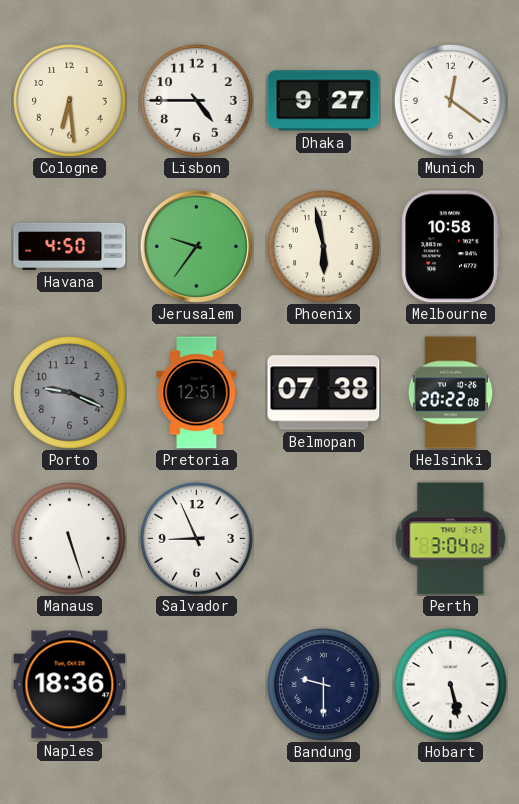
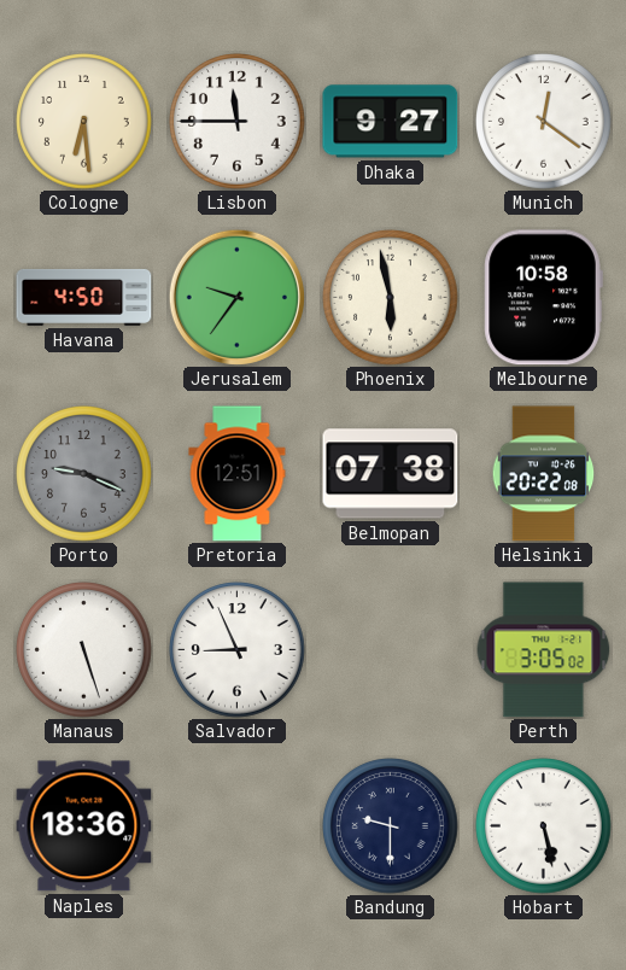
Lisbon: 4:45 -> 11:45 (238, 122)
Perth: 3:04 -> 3:05 (544, 650)
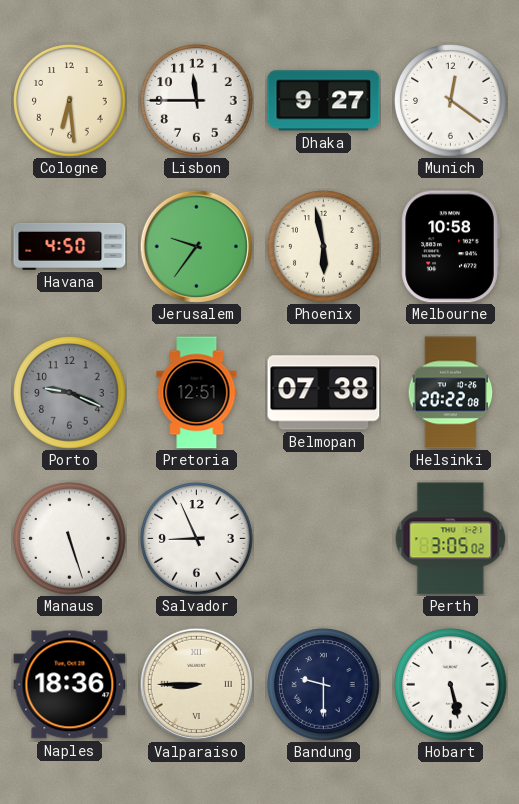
Valparaiso: none -> 8:45 (196, 684)
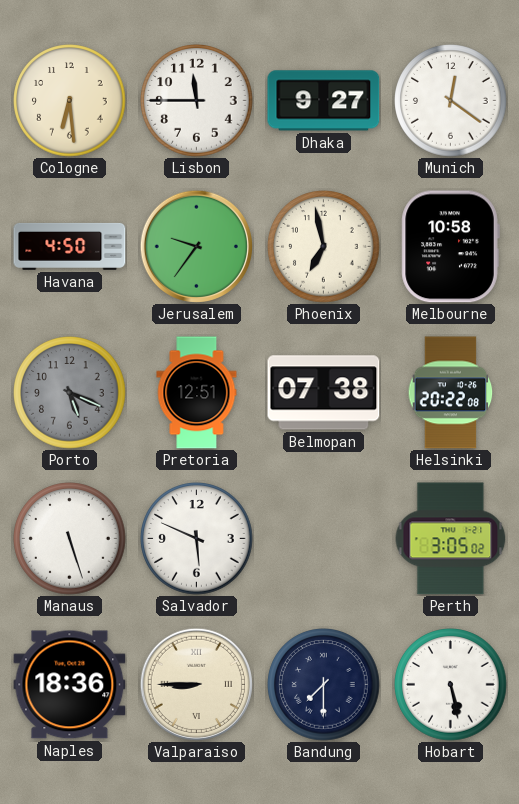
Phoenix: 5:58 -> 6:58 (324, 247)
Porto: 9:19 -> 5:19 (70, 393)
Salvador: 8:56 -> 5:49 (197, 539)
Bandung: 9:30 -> 7:30 (324, 685)
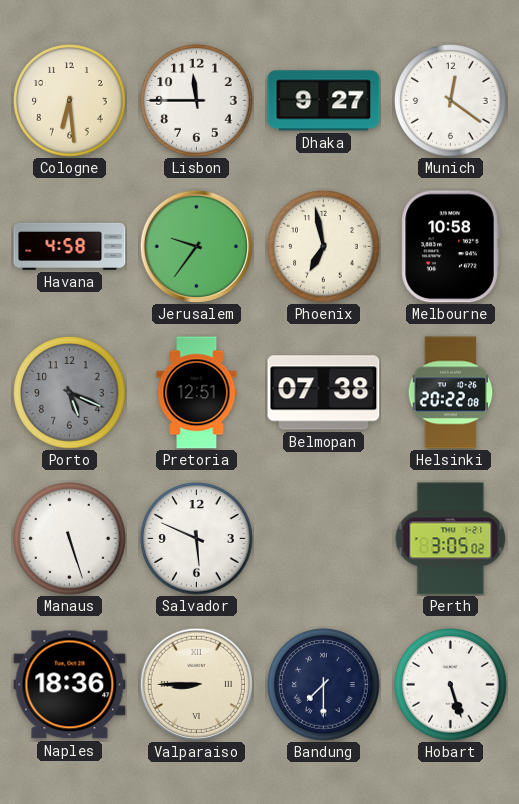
Havana: 4:50 -> 4:58 (70, 246)
Hobart: 5:28 -> 5:27 (451, 685)
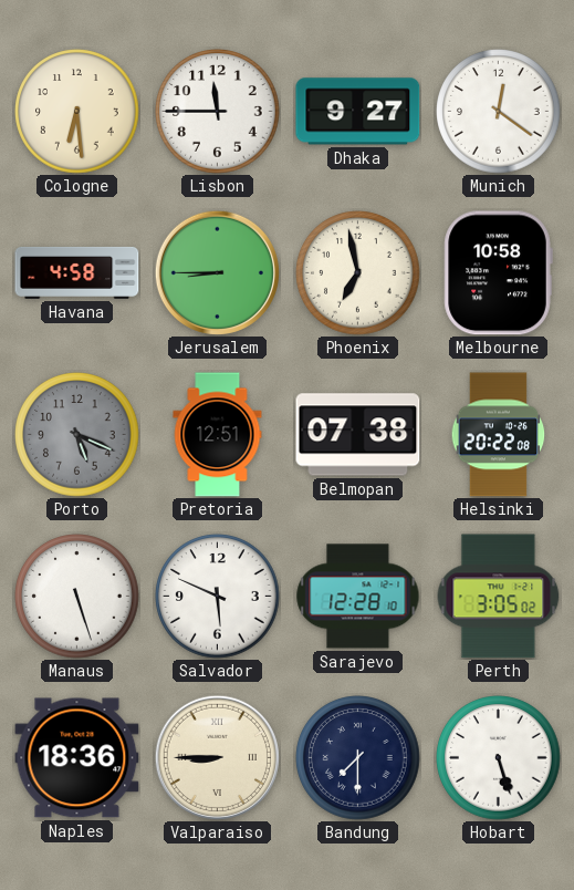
Jerusalem: 9:36 -> 8:45 (217, 272)
Sarajevo: none -> 12:28 (358, 597)
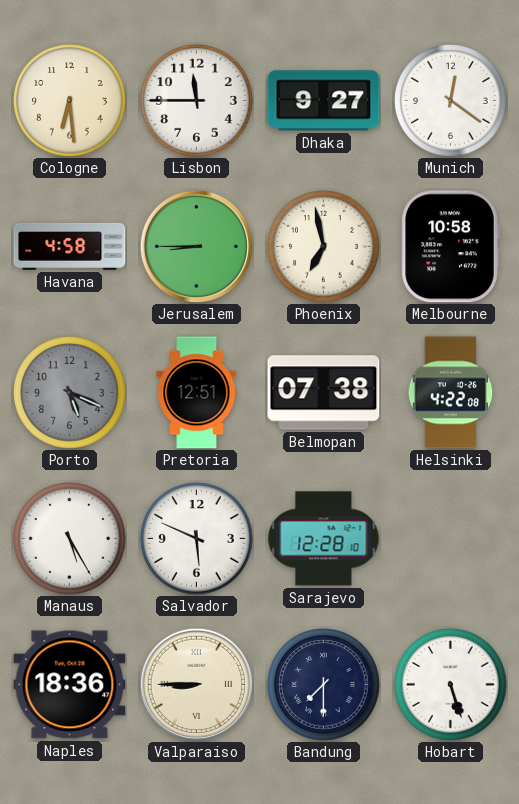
Helsinki: 20:22 -> 4:22 (451, 393)
Manaus: 5:27 -> 5:25 (70, 539)
Perth: 3:05 -> none (499, 597)
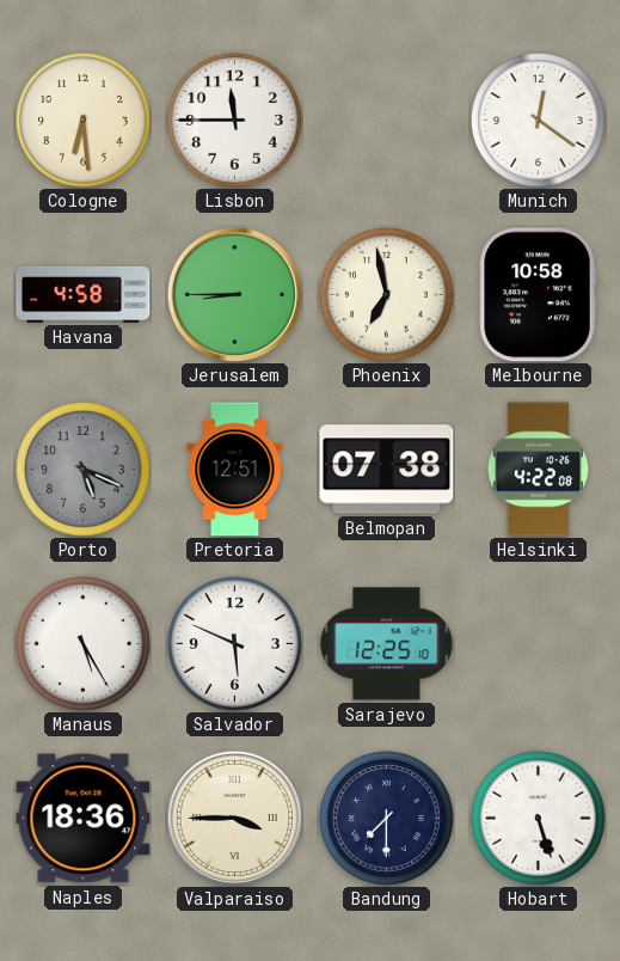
Dhaka: 9:27 -> none (324, 101)
Sarajevo: 12:28 -> 12:25 (387, 644)
Valparaiso: 8:45 -> 3:45 (234, 818)
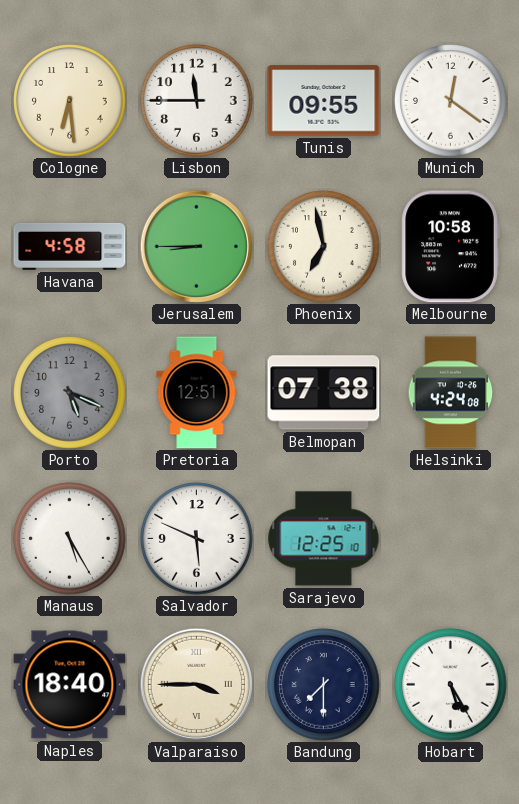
Tunis: none -> 09:55 (324, 101)
Helsinki: 4:22 -> 4:24 (451, 393)
Naples: 18:36 -> 18:40 (70, 685)
Hobart: 5:27 -> 5:25 (451, 685)
